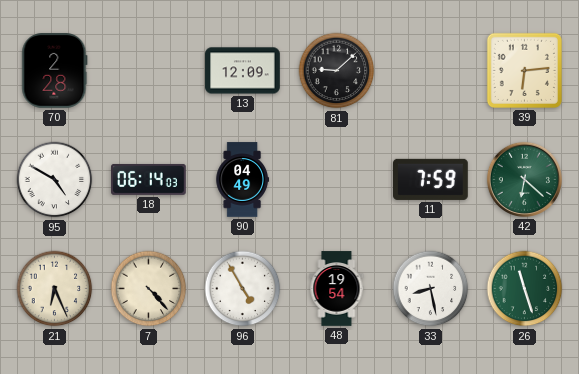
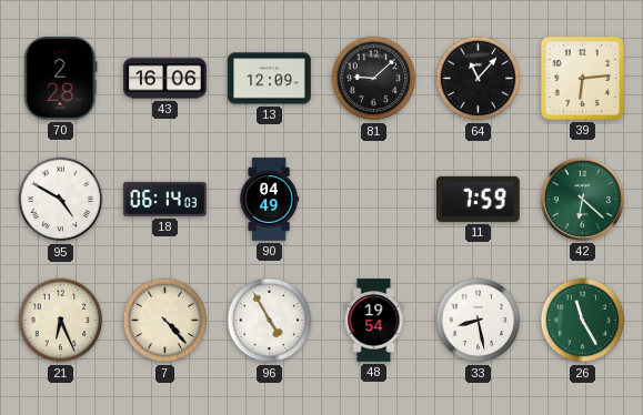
43: none -> 16:06 (165, 79)
64: none -> 11:07 (479, 79)
26: 11:27 -> 11:25 (583, 321)
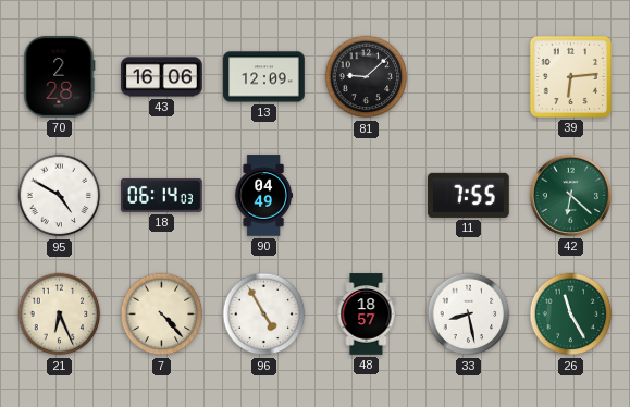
64: 11:07 -> none (479, 79)
11: 7:59 -> 7:55 (469, 195)
48: 19:54 -> 18:57 (367, 314)
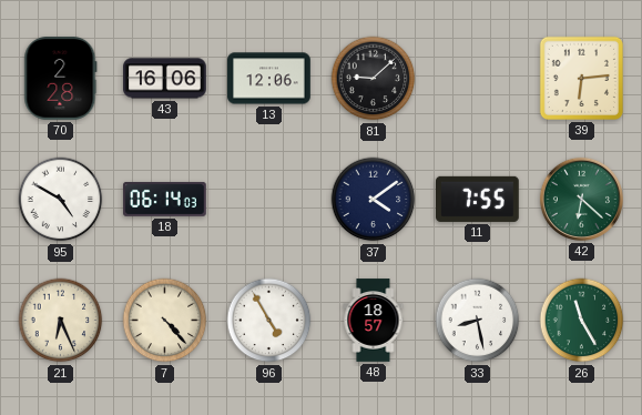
13: 12:09 -> 12:06 (269, 79)
90: 04:49 -> none (263, 196)
37: none -> 4:09 (374, 200)
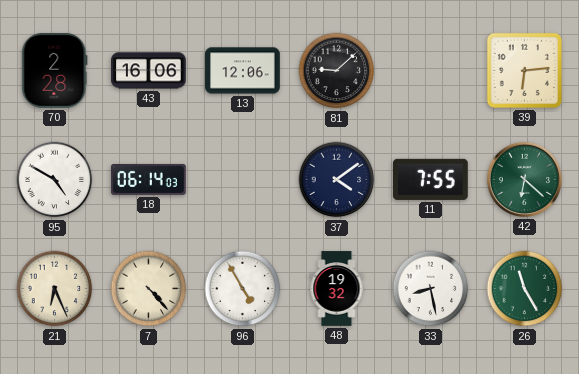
48: 18:57 -> 19:32 (337, 289)
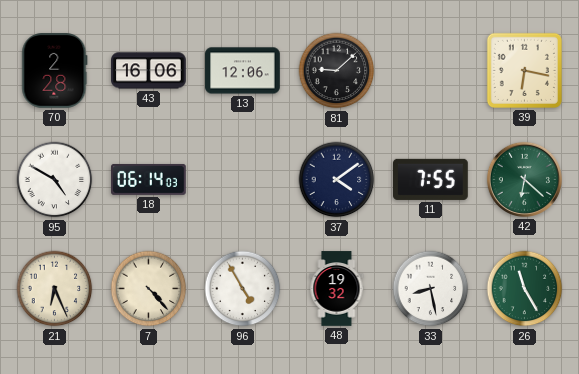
39: 6:14 -> 6:17 (524, 70)
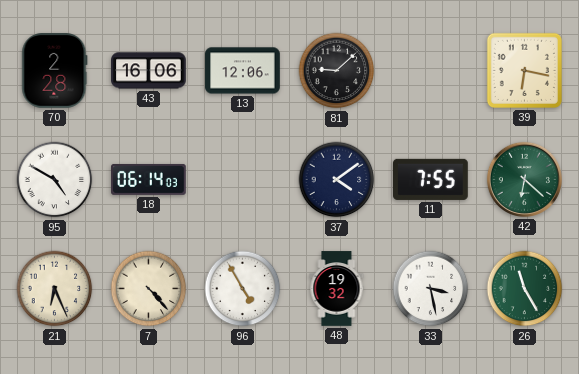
33: 8:28 -> 3:28 (431, 289)
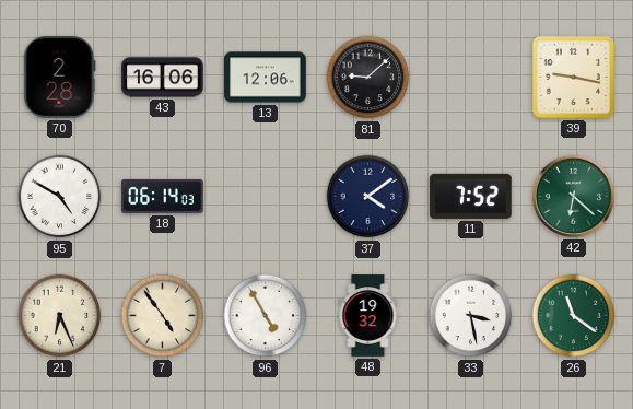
39: 6:17 -> 9:17 (573, 77)
11: 7:55 -> 7:52 (471, 196)
7: 4:23 -> 4:54 (163, 316)
26: 11:25 -> 11:21 (574, 316)
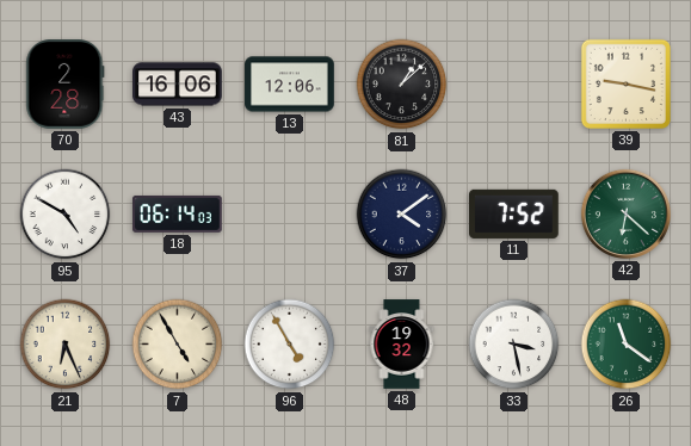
81: 9:08 -> 1:08 (402, 85)
7: 4:54 -> 4:55 (178, 345)
